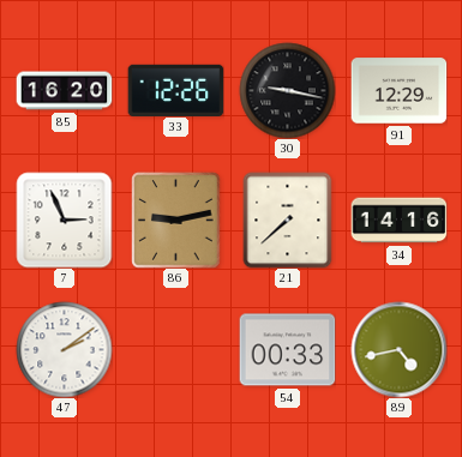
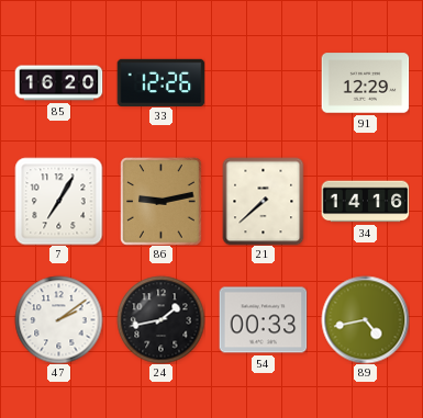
30: 9:17 -> none (287, 90)
7: 2:56 -> 7:05 (58, 201)
24: none -> 1:43 (160, 319)
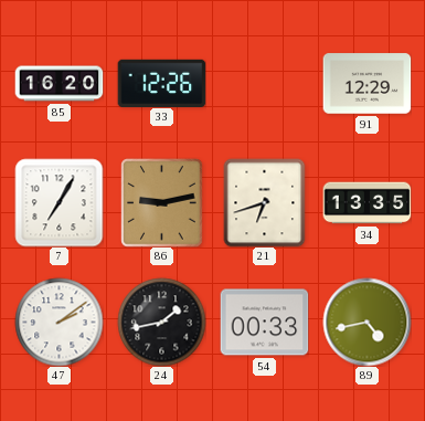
21: 7:38 -> 6:42 (265, 202)
34: 14:16 -> 13:35 (366, 203)
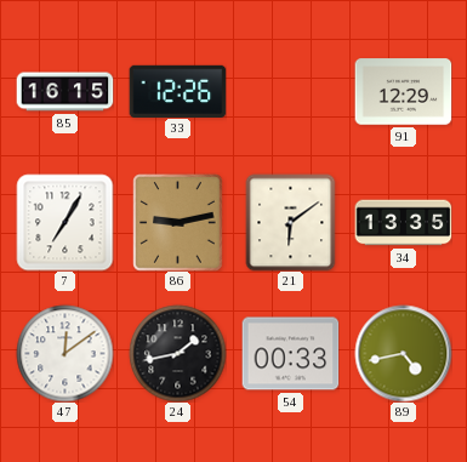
85: 16:20 -> 16:15 (64, 92)
21: 6:42 -> 6:09 (291, 222)
47: 2:09 -> 12:09 (64, 353)
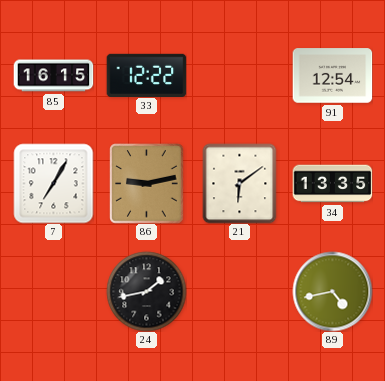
33: 12:26 -> 12:22 (146, 75)
91: 12:29 -> 12:54 (332, 76)
47: 12:09 -> none (64, 353)
54: 00:33 -> none (290, 354)
